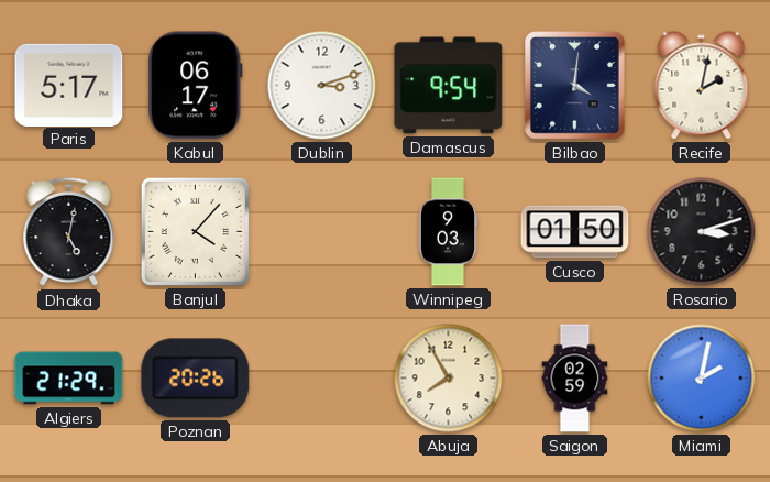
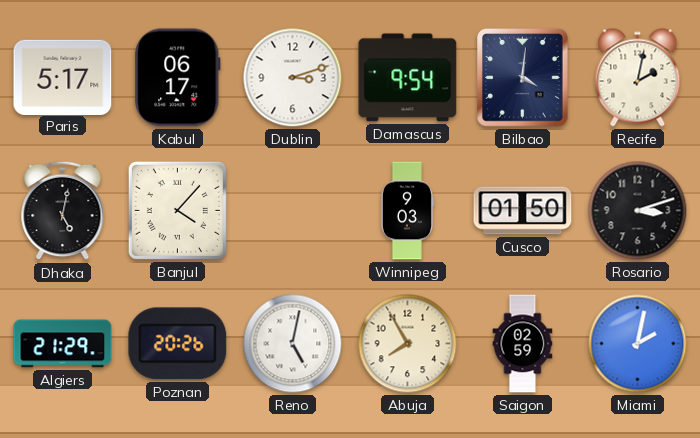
Reno: none -> 5:02 (293, 344)
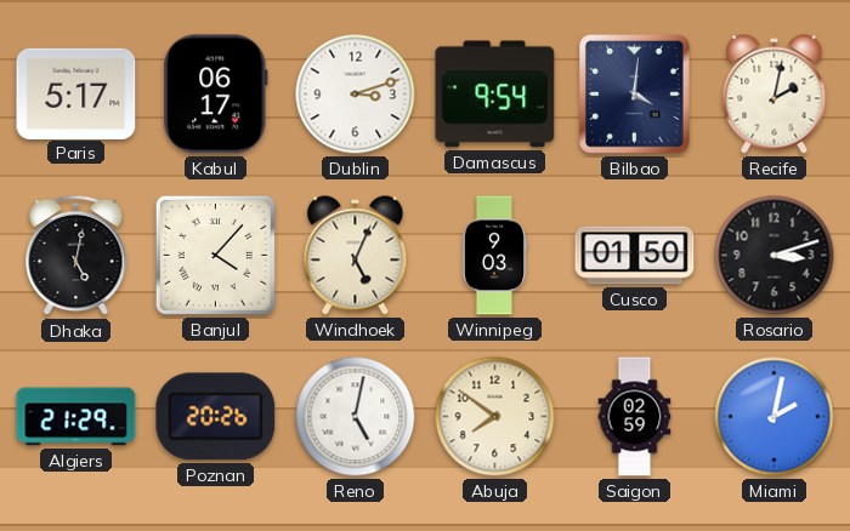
Windhoek: none -> 5:04 (356, 256)
Abuja: 7:55 -> 7:51 (495, 417)
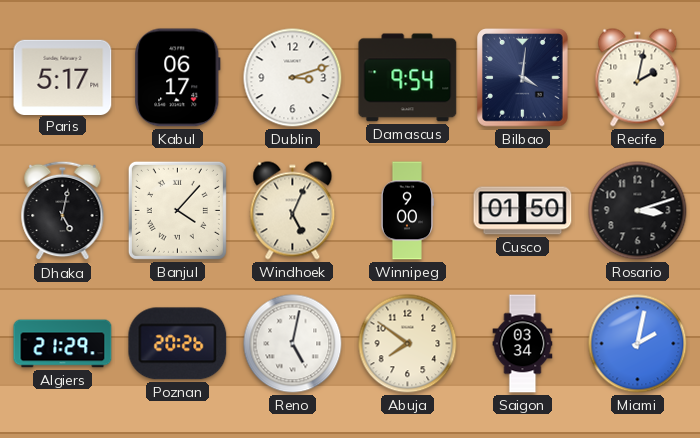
Winnipeg: 9:03 -> 9:00 (407, 211)
Saigon: 02:59 -> 03:34 (523, 344)
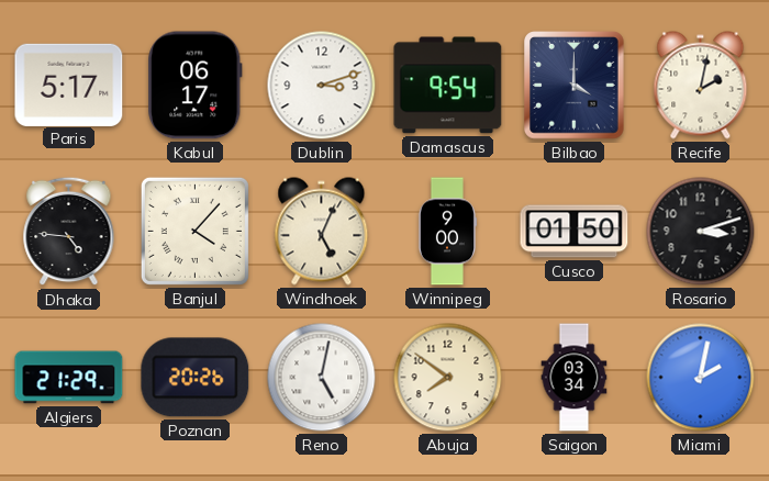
Bilbao: 4:01 -> 4:00 (575, 86)
Dhaka: 5:02 -> 4:46 (69, 232)
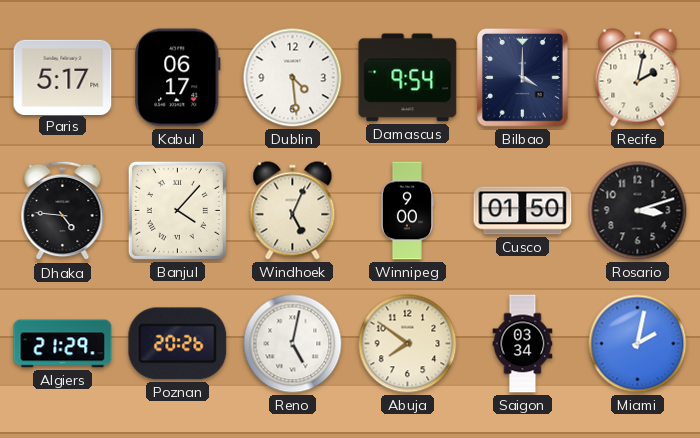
Dublin: 3:12 -> 4:29 (293, 78)
